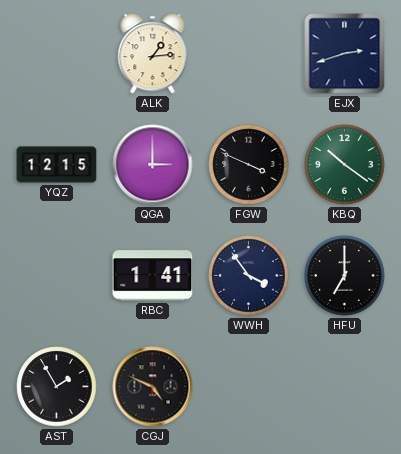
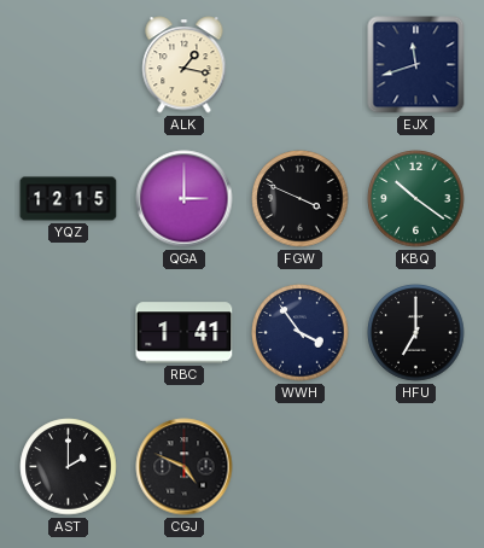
ALK: 1:14 -> 1:17 (185, 65)
EJX: 2:42 -> 11:42 (416, 65)
AST: 1:55 -> 2:00 (69, 467)
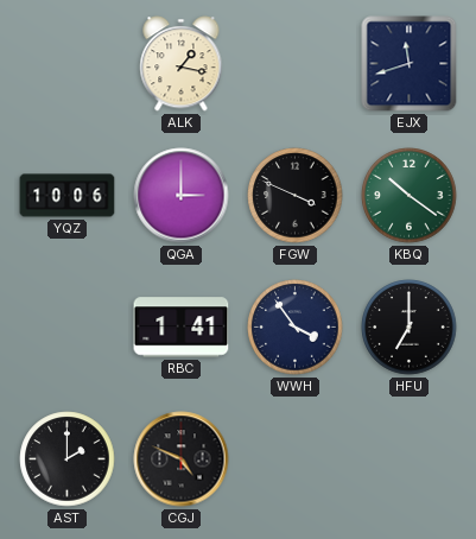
YQZ: 12:15 -> 10:06 (68, 196)
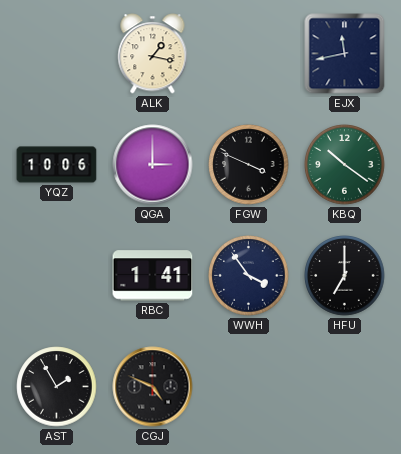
EJX: 11:42 -> 11:43 (345, 54)
AST: 2:00 -> 1:55 (57, 387)
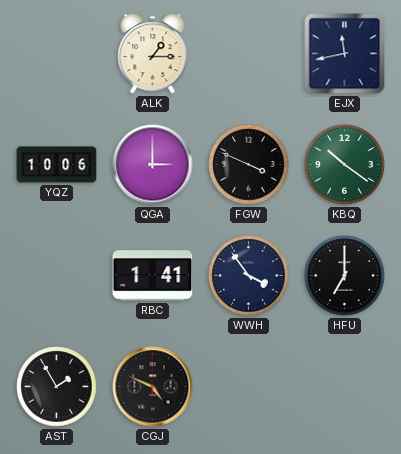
ALK: 1:17 -> 1:15 (153, 54)
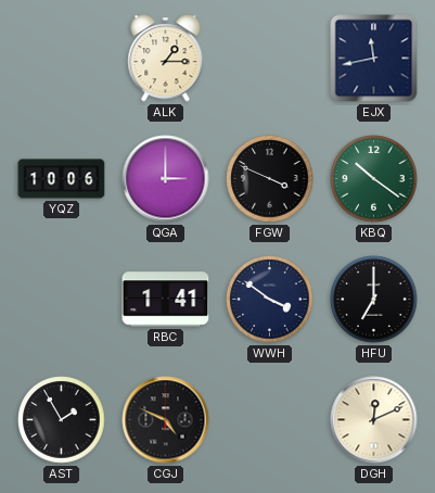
WWH: 3:54 -> 3:51 (270, 300)
DGH: none -> 12:11 (374, 420)
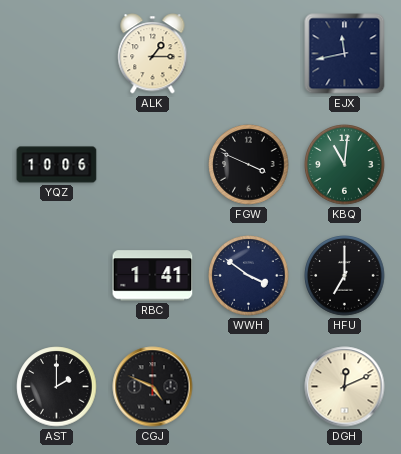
QGA: 3:00 -> none (166, 179)
KBQ: 10:21 -> 11:01 (345, 165)
AST: 1:55 -> 2:00 (57, 387)
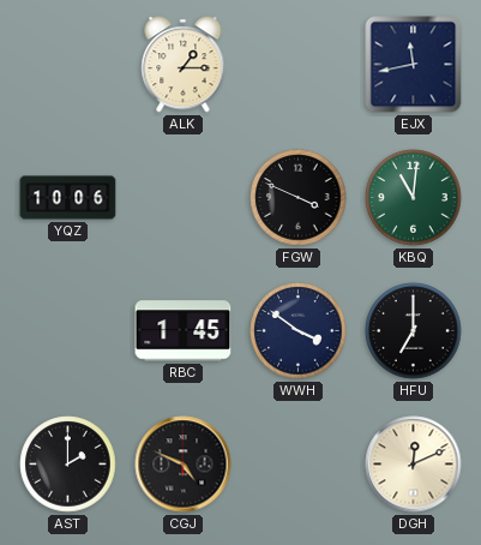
RBC: 1:41 -> 1:45 (184, 331)
